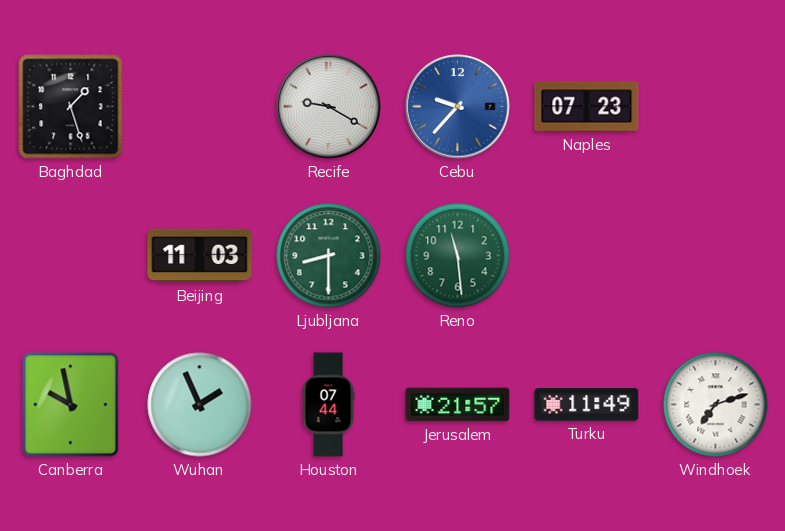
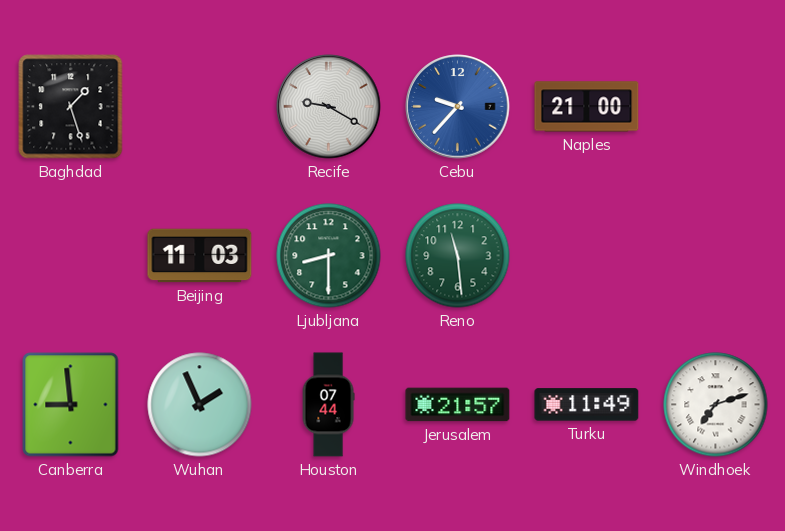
Naples: 07:23 -> 21:00 (587, 107)
Canberra: 9:58 -> 8:59 (71, 405)
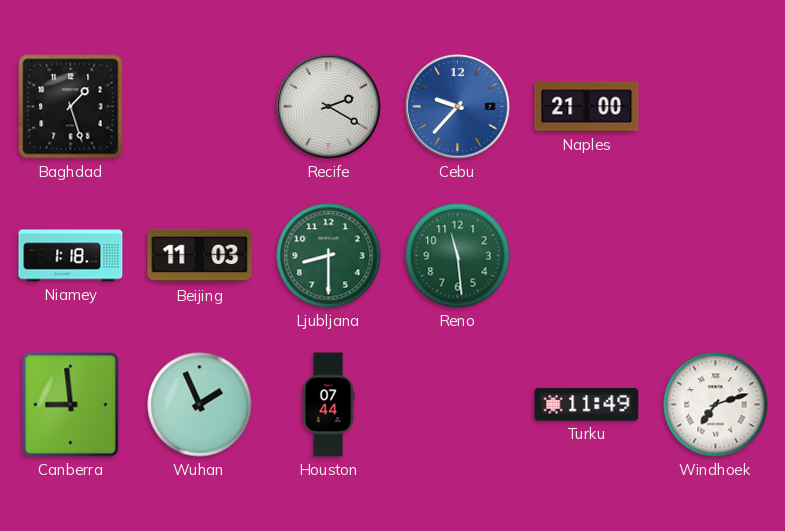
Recife: 9:20 -> 2:20 (329, 107)
Niamey: none -> 1:18 (71, 256)
Jerusalem: 21:57 -> none (458, 405)
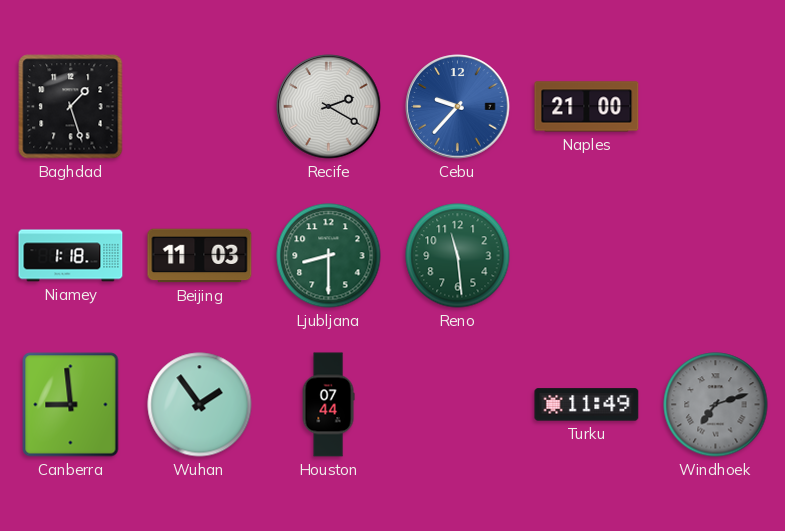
Wuhan: 1:56 -> 1:54 (200, 405)
Windhoek dial: white -> grey (716, 405)
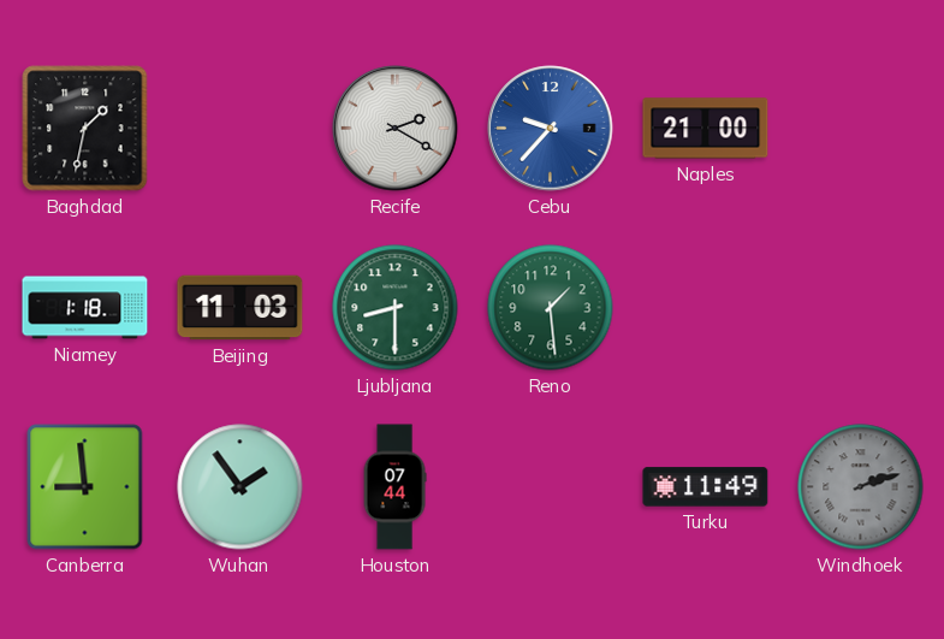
Baghdad: 1:27 -> 1:32 (85, 129)
Reno: 11:29 -> 1:29 (551, 308)
Windhoek: 7:12 -> 2:12 (861, 487)
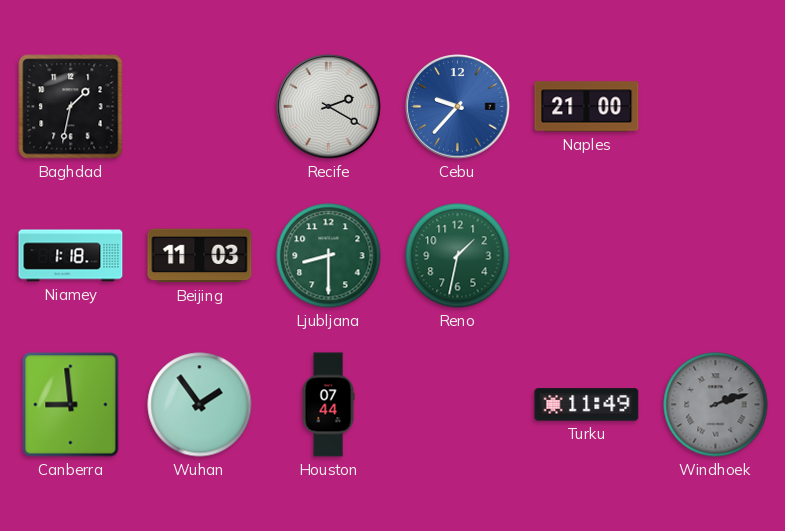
Reno: 1:29 -> 1:32 (458, 256)
